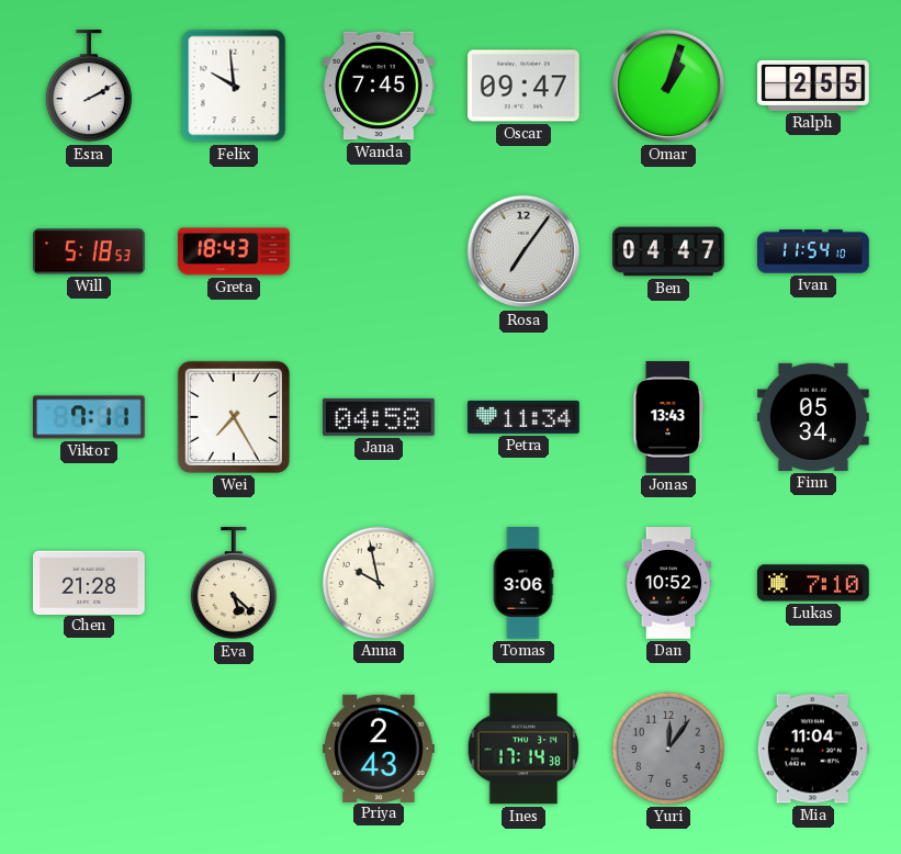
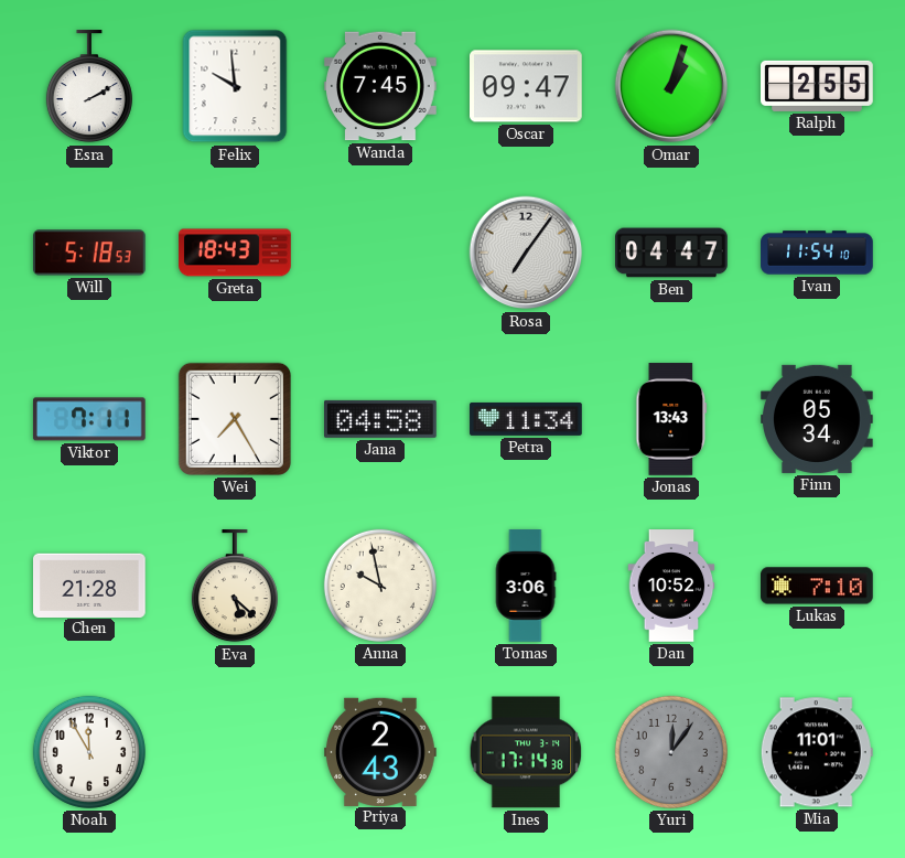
Noah: none -> 11:55 (89, 752)
Mia: 11:04 -> 11:01 (817, 752)
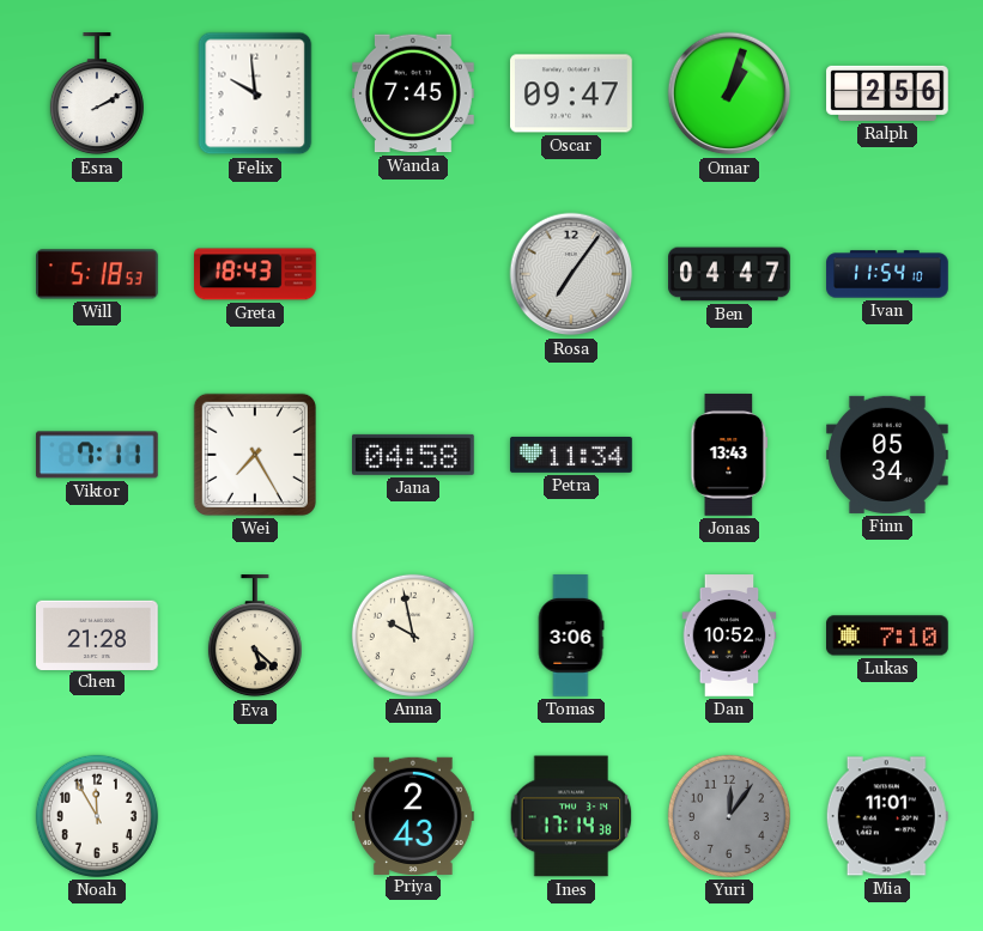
Ralph: 2:55 -> 2:56 (887, 93)
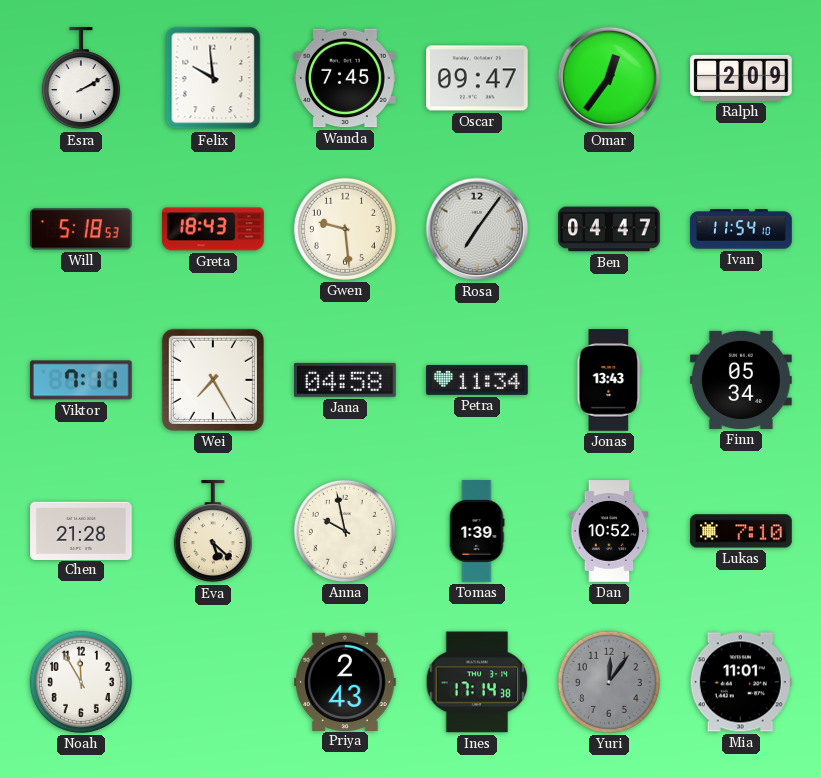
Omar: 1:03 -> 12:36 (609, 78)
Ralph: 2:56 -> 2:09 (741, 78)
Gwen: none -> 9:29 (345, 229)
Tomas: 3:06 -> 1:39 (477, 531)
